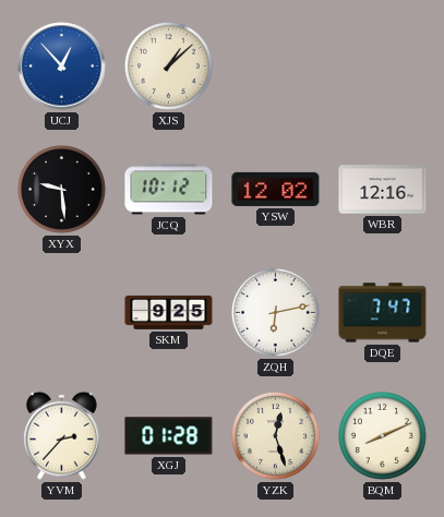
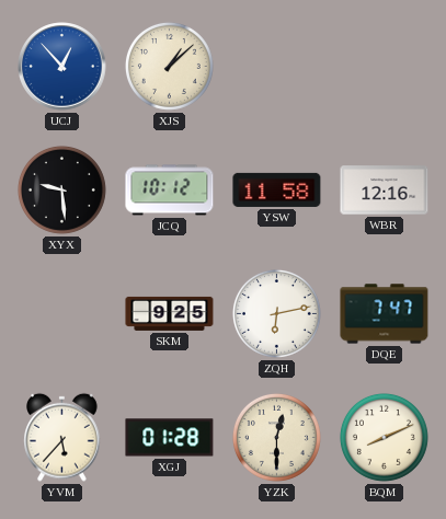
YSW: 12:02 -> 11:58 (277, 189)
YVM: 2:37 -> 5:37 (62, 437)
YZK: 12:27 -> 12:30 (276, 437)
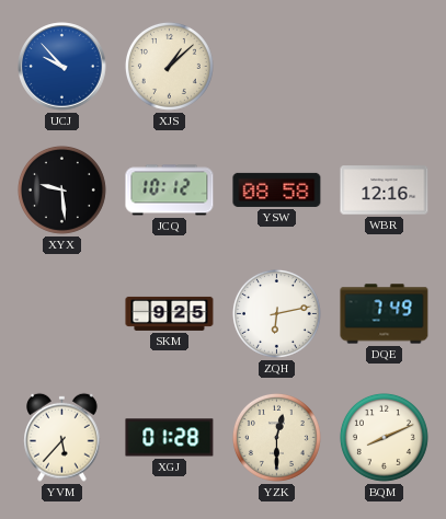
UCJ: 12:53 -> 9:53 (62, 67)
YSW: 11:58 -> 08:58 (277, 189)
DQE: 7:47 -> 7:49 (385, 314)
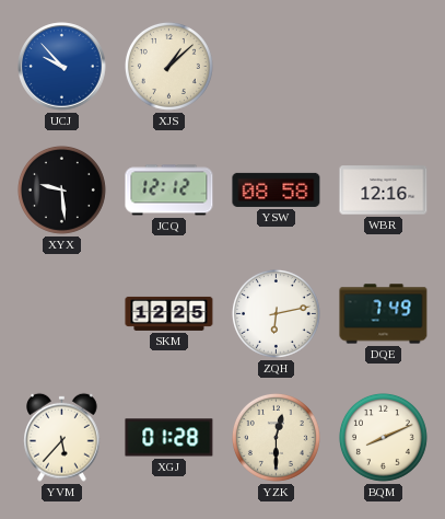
JCQ: 10:12 -> 12:12 (169, 191)
SKM: 9:25 -> 12:25 (169, 313)
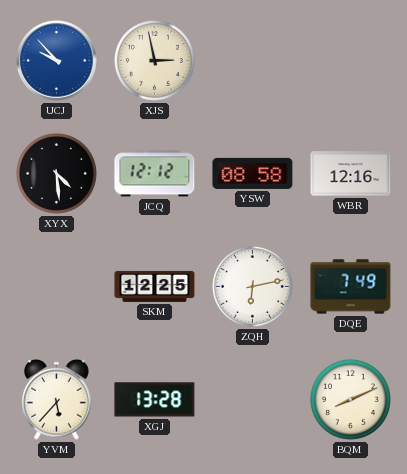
XJS: 1:08 -> 2:58 (154, 60)
XYX: 9:29 -> 4:29 (56, 173)
XGJ: 01:28 -> 13:28 (155, 400)
YZK: 12:30 -> none (276, 437)
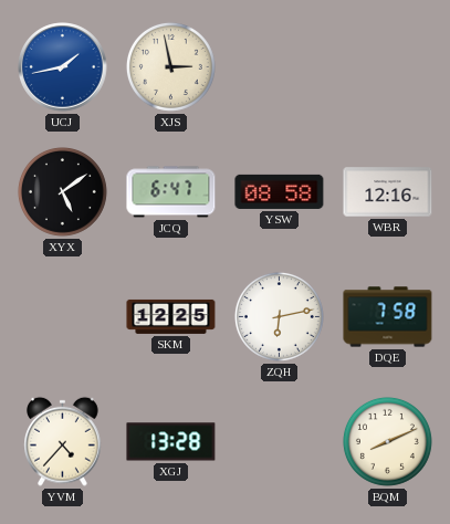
UCJ: 9:53 -> 1:43 (63, 67)
XYX: 4:29 -> 5:09 (62, 191)
JCQ: 12:12 -> 6:47 (171, 192)
DQE: 7:49 -> 7:58 (388, 317)
YVM: 5:37 -> 4:37 (63, 441)
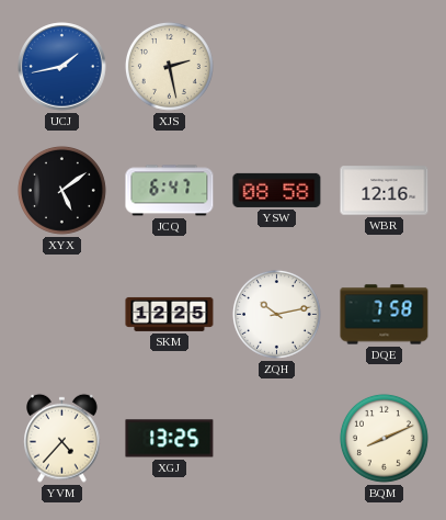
XJS: 2:58 -> 2:28 (169, 66)
ZQH: 6:13 -> 10:13 (276, 314)
XGJ: 13:28 -> 13:25 (170, 439)
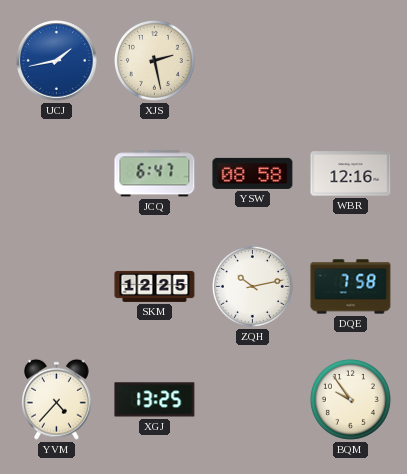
XYX: 5:09 -> none (61, 190)
BQM: 8:11 -> 9:54 (350, 399)
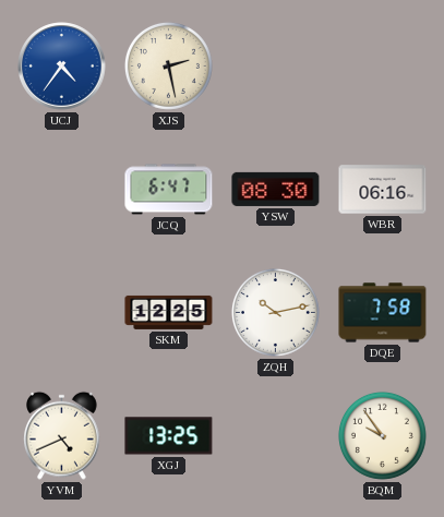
UCJ: 1:43 -> 4:36 (62, 67)
YSW: 08:58 -> 08:30 (276, 189)
WBR: 12:16 -> 06:16 (383, 190)
YVM: 4:37 -> 4:41 (62, 435)
